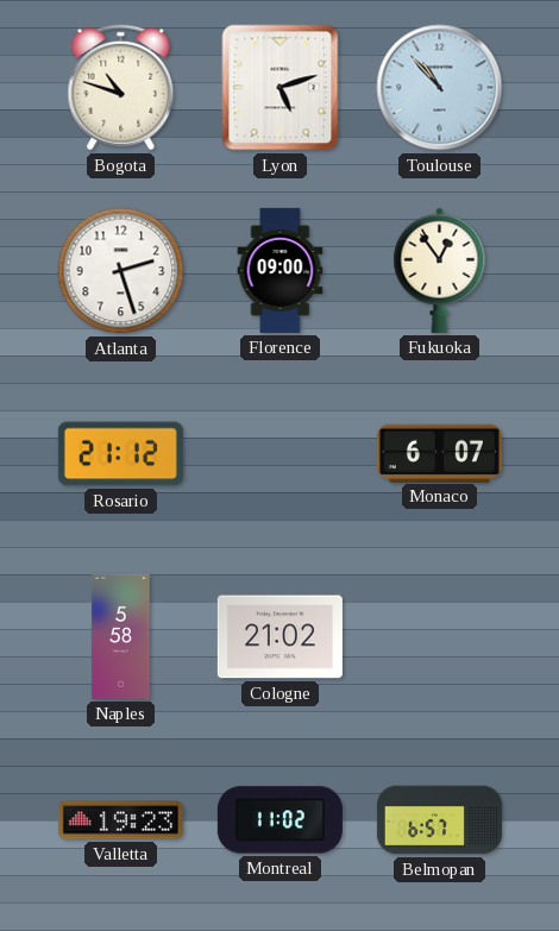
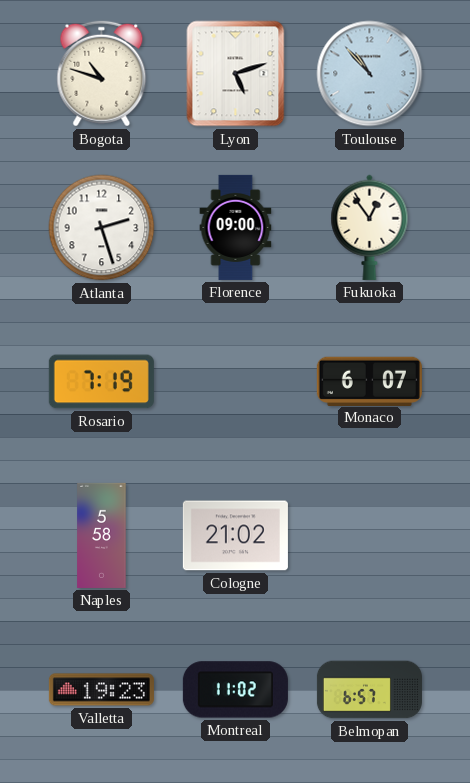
Rosario: 21:12 -> 7:19 (101, 382)
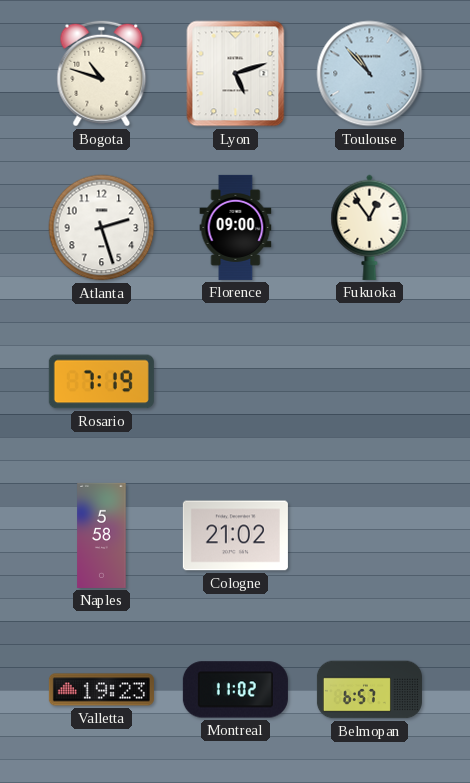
Monaco: 6:07 -> none (369, 381)
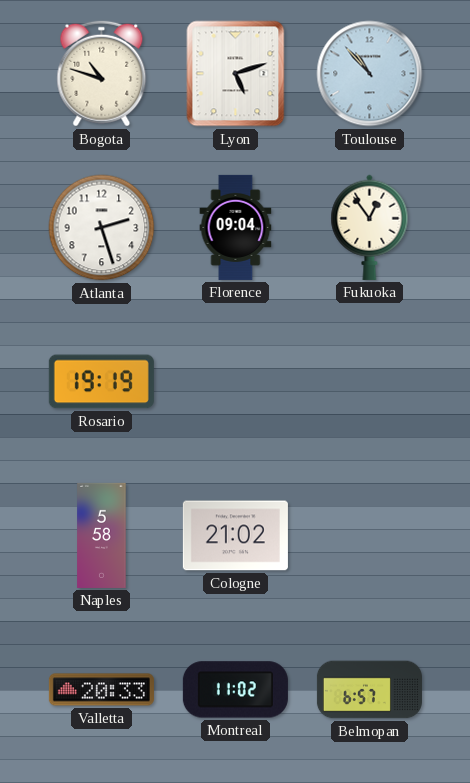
Florence: 09:00 -> 09:04 (236, 227)
Rosario: 7:19 -> 19:19 (101, 382)
Valletta: 19:23 -> 20:33 (101, 690)
